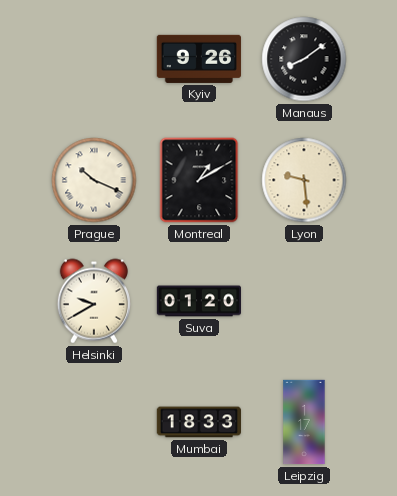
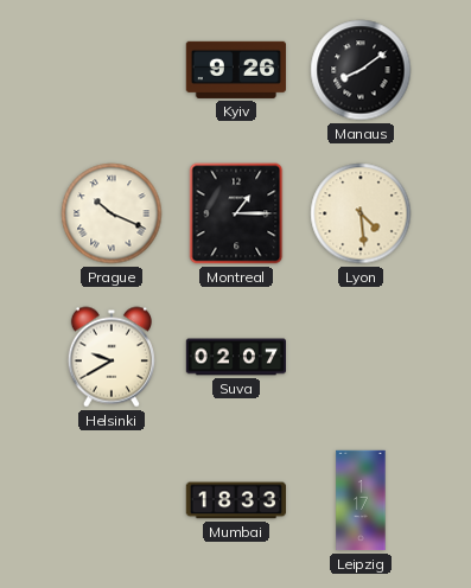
Montreal: 1:10 -> 1:15 (236, 213)
Lyon: 9:29 -> 4:29 (361, 213)
Suva: 01:20 -> 02:07 (235, 357)
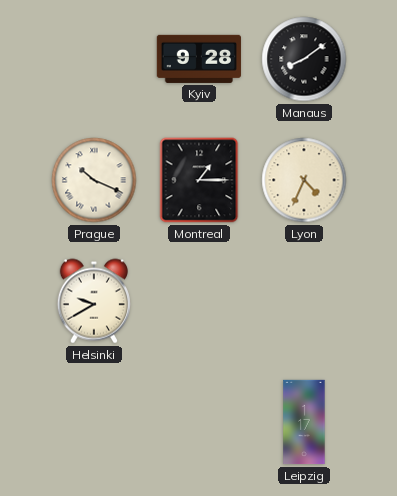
Kyiv: 9:26 -> 9:28 (199, 59)
Lyon: 4:29 -> 4:34 (304, 180)
Suva: 02:07 -> none (235, 357)
Mumbai: 18:33 -> none (235, 500)
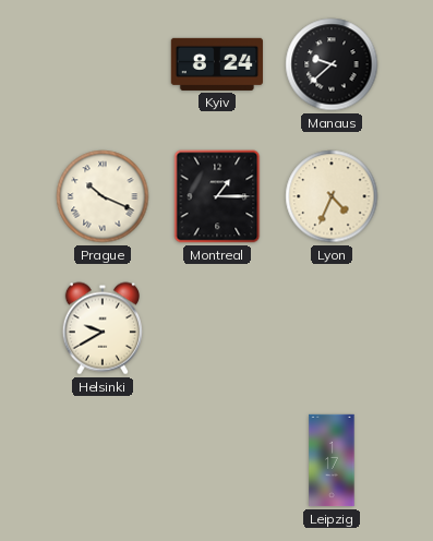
Kyiv: 9:28 -> 8:24 (217, 64)
Manaus: 8:09 -> 9:38 (332, 64)
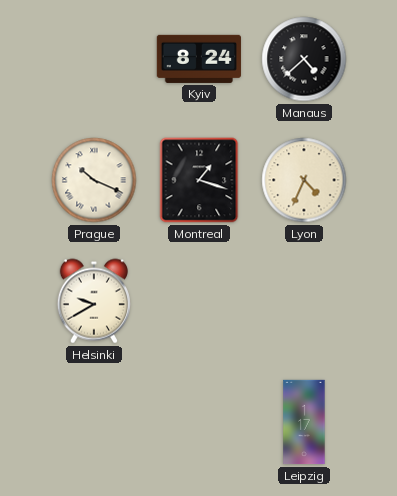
Manaus: 9:38 -> 4:38 (304, 59)
Montreal: 1:15 -> 1:18 (199, 180)
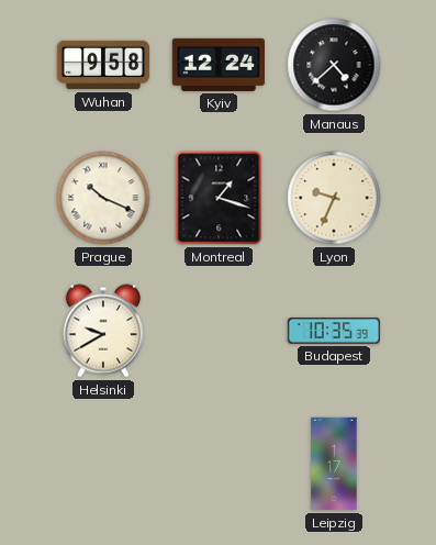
Wuhan: none -> 9:58 (103, 65)
Kyiv: 8:24 -> 12:24 (219, 65)
Lyon: 4:34 -> 9:34 (334, 198)
Budapest: none -> 10:35 (333, 331)
